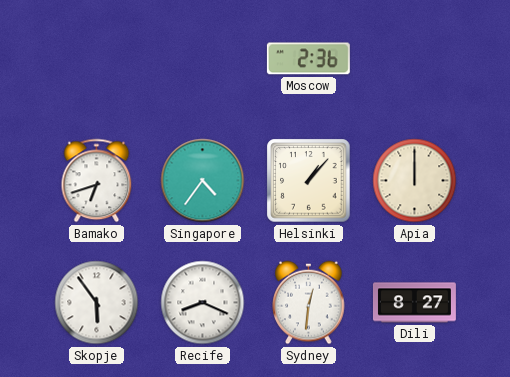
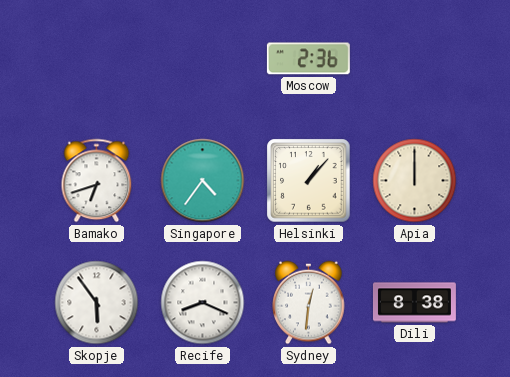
Dili: 8:27 -> 8:38 (414, 303)
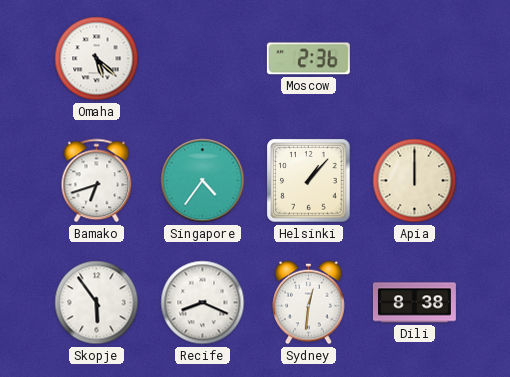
Omaha: none -> 5:22 (97, 59)
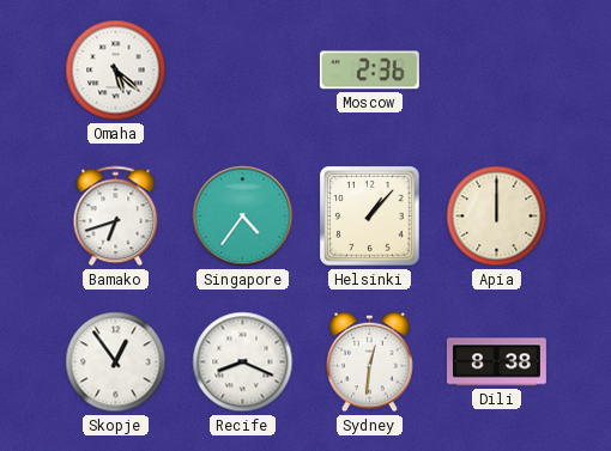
Skopje: 5:54 -> 12:54 (116, 362)
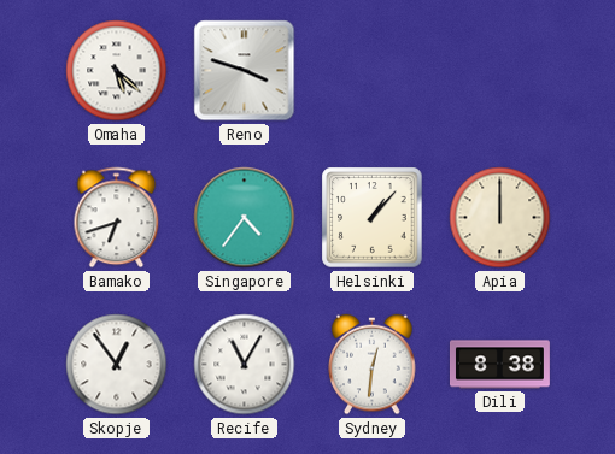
Reno: none -> 3:48 (245, 71)
Moscow: 2:36 -> none (369, 71)
Recife: 8:19 -> 11:05 (245, 365)
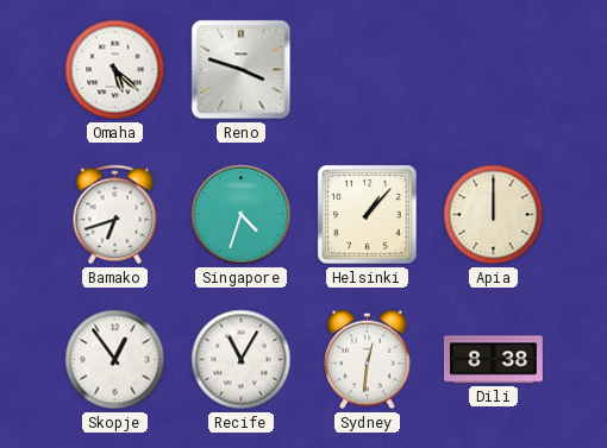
Singapore: 4:36 -> 4:33 (242, 215)
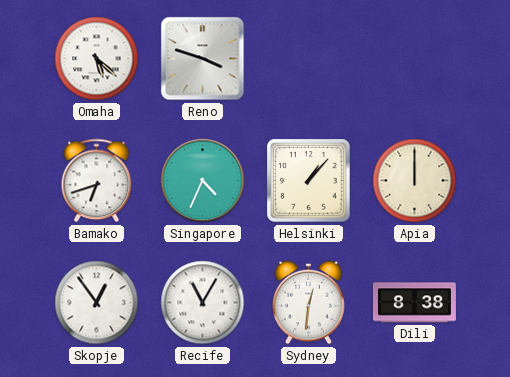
Singapore: 4:33 -> 4:34 (203, 181)
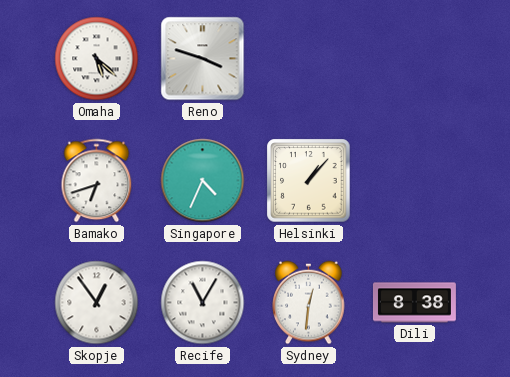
Apia: 12:00 -> none (415, 181)
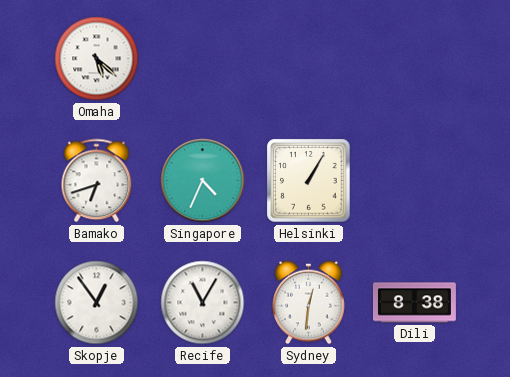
Reno: 3:48 -> none (203, 59)
Helsinki: 1:07 -> 1:05 (309, 181)
